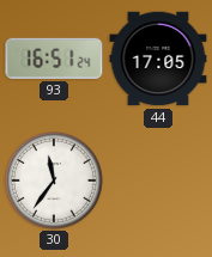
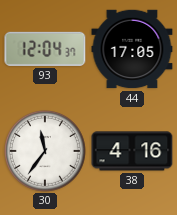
93: 16:51 -> 12:04 (45, 49)
38: none -> 4:16 (132, 151)
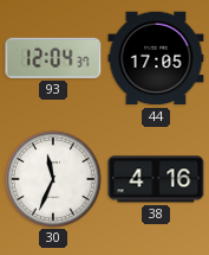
30: 11:36 -> 11:34 (53, 179)
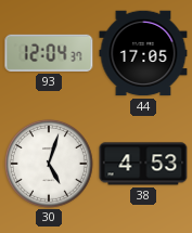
30: 11:34 -> 5:03 (49, 164)
38: 4:16 -> 4:53 (143, 164)
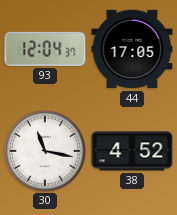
30: 5:03 -> 11:17 (45, 151)
38: 4:53 -> 4:52 (132, 151)
